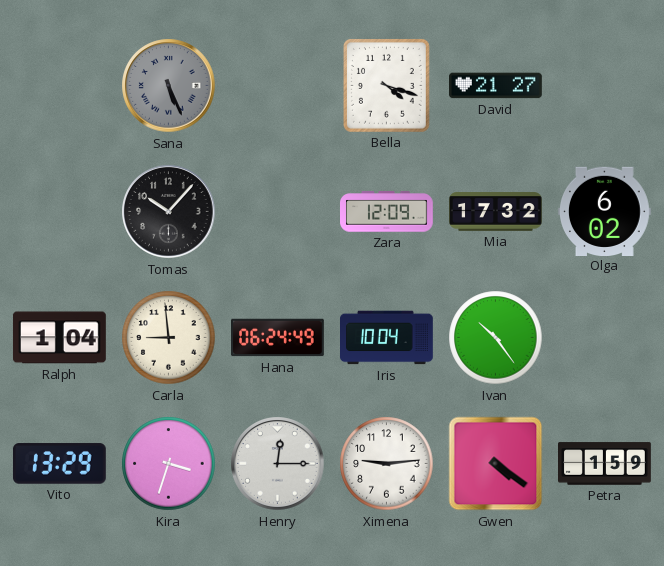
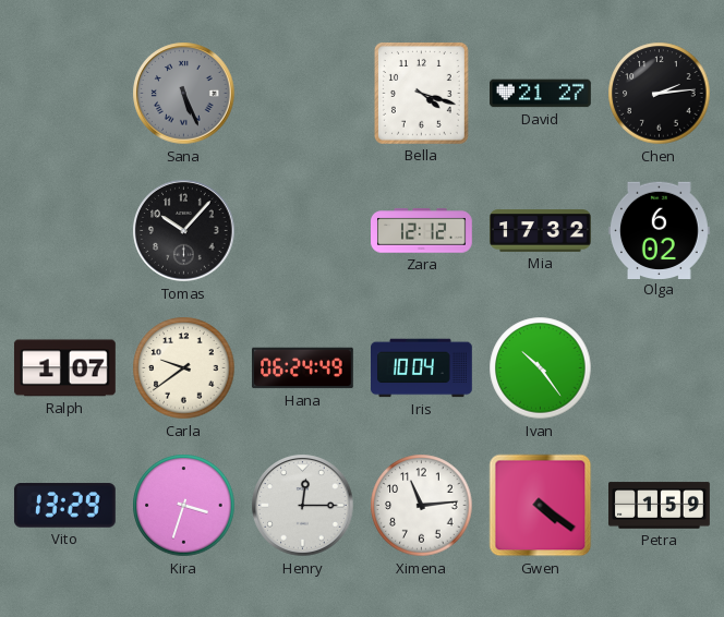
Chen: none -> 2:14 (660, 94)
Zara: 12:09 -> 12:12 (422, 231)
Ralph: 1:04 -> 1:07 (64, 368)
Carla: 8:59 -> 9:39 (184, 368)
Ximena: 9:14 -> 11:14 (422, 506)
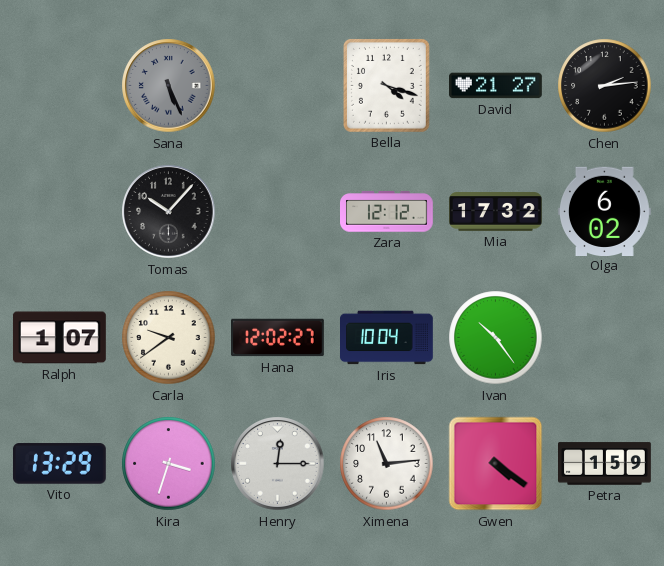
Hana: 06:24 -> 12:02 (278, 338)
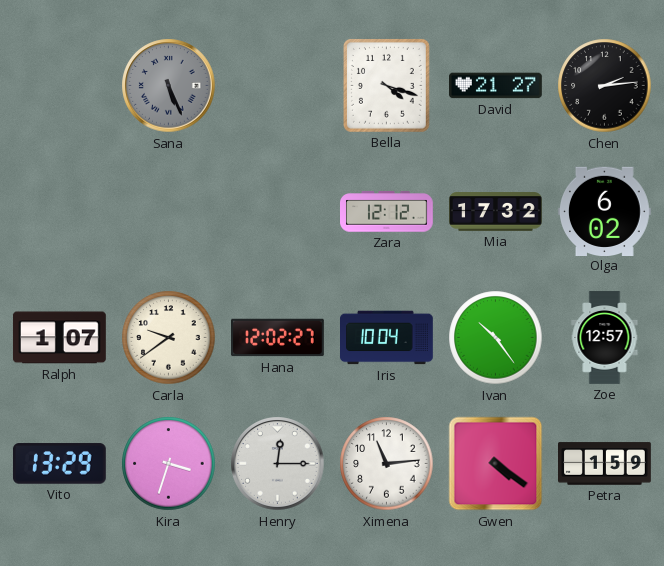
Tomas: 10:07 -> none (169, 212)
Zoe: none -> 12:57 (605, 338)
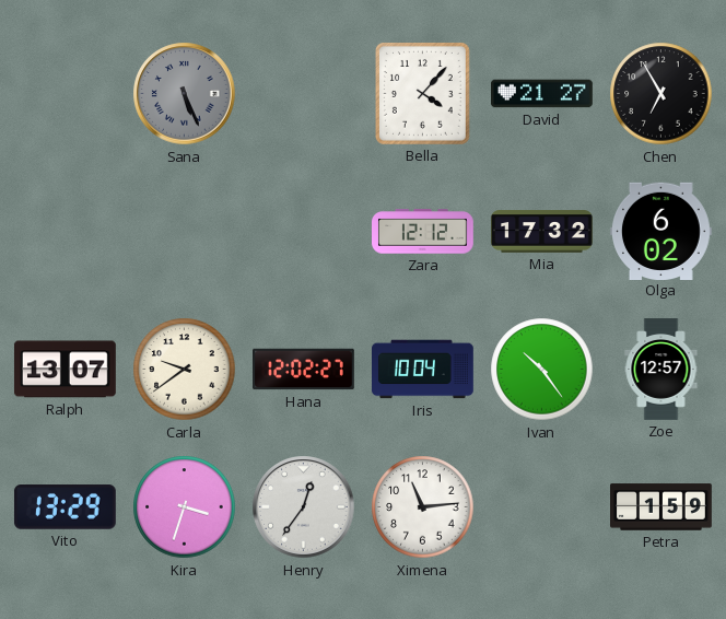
Bella: 4:18 -> 4:07 (422, 93)
Chen: 2:14 -> 6:55 (661, 94)
Ralph: 1:07 -> 13:07 (65, 370)
Henry: 12:15 -> 12:36 (304, 507)
Gwen: 4:21 -> none (496, 464)
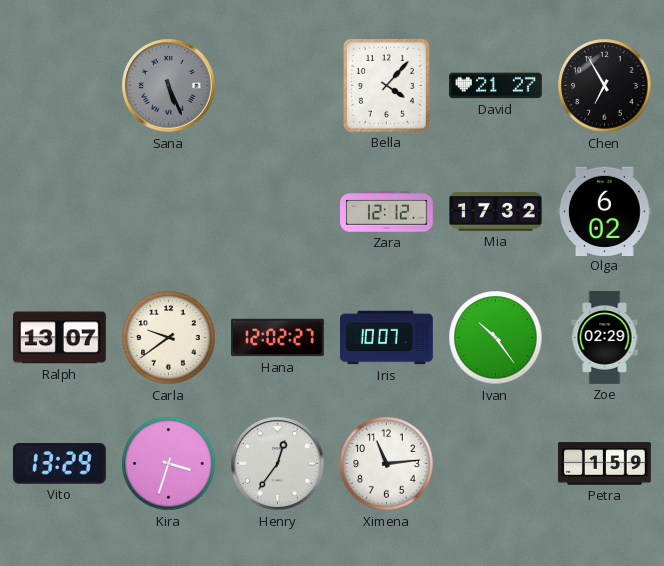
Iris: 10:04 -> 10:07 (387, 338)
Zoe: 12:57 -> 02:29 (605, 338)
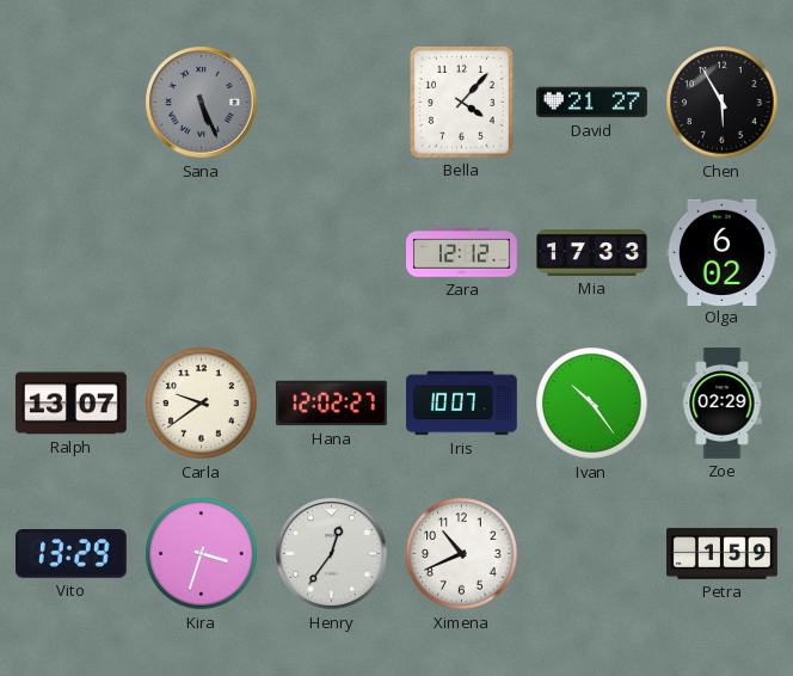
Chen: 6:55 -> 5:55 (723, 103)
Mia: 17:32 -> 17:33 (592, 253)
Ximena: 11:14 -> 10:41 (462, 554)
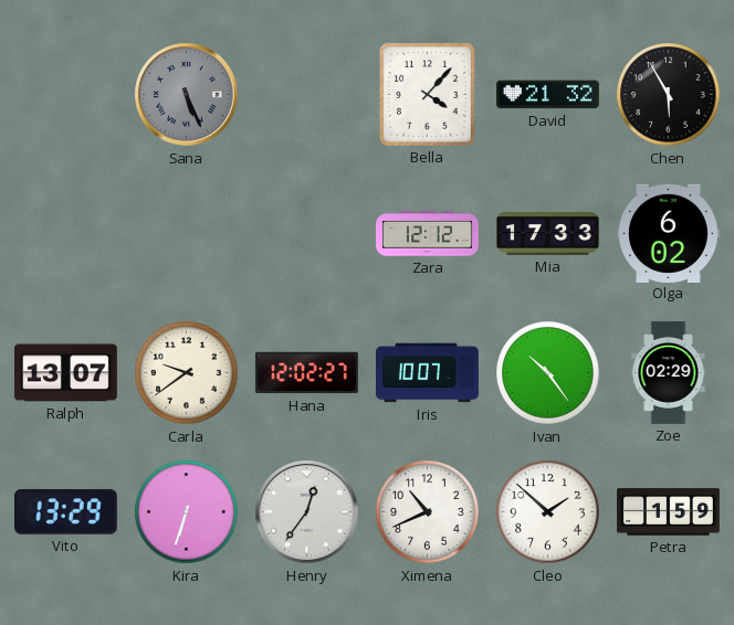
David: 21:27 -> 21:32 (548, 95)
Kira: 3:33 -> 6:33 (187, 512)
Cleo: none -> 1:52 (548, 512)
